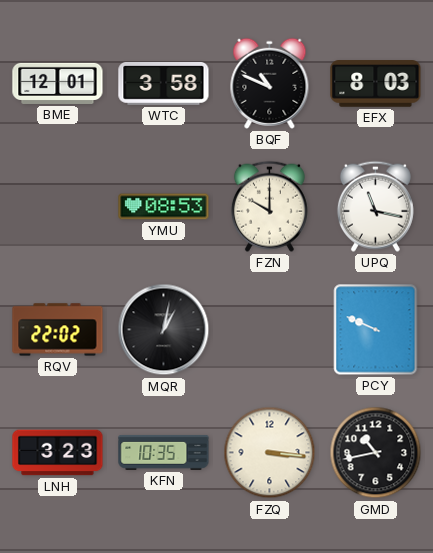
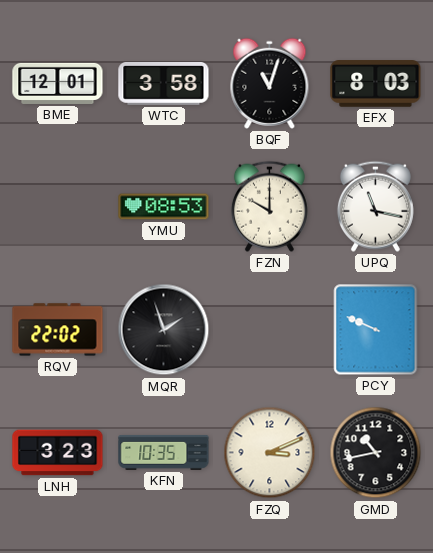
BQF: 10:49 -> 11:03 (270, 83)
MQR: 1:02 -> 1:57 (164, 330)
FZQ: 3:16 -> 3:11 (270, 453)
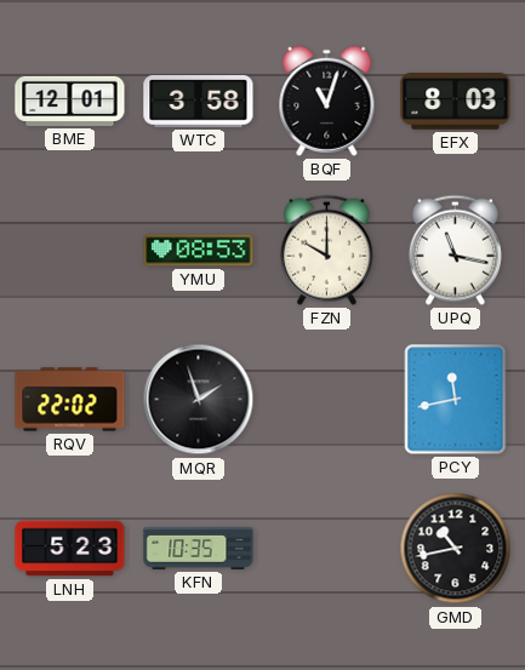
PCY: 9:49 -> 11:43 (456, 400)
LNH: 3:23 -> 5:23 (70, 549)
FZQ: 3:11 -> none (270, 453)
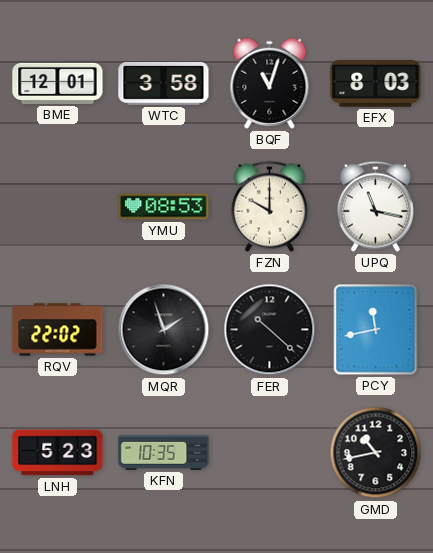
FER: none -> 10:22 (270, 330)
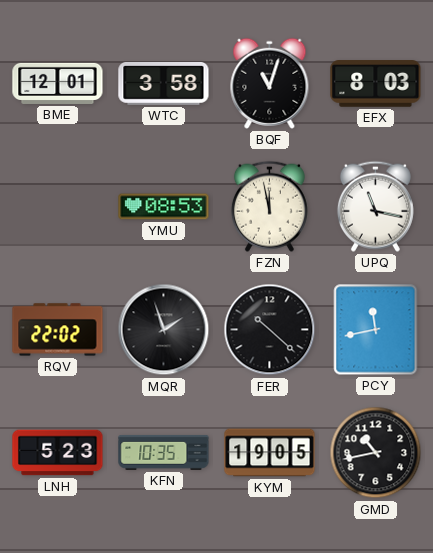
FZN: 10:00 -> 11:58 (269, 206)
KYM: none -> 19:05 (270, 453)
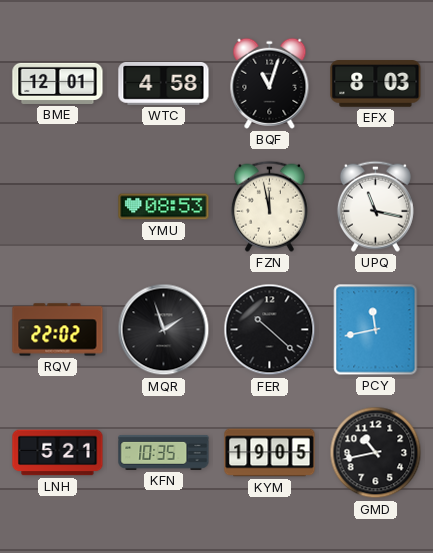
WTC: 3:58 -> 4:58 (164, 84)
LNH: 5:23 -> 5:21 (58, 453)
